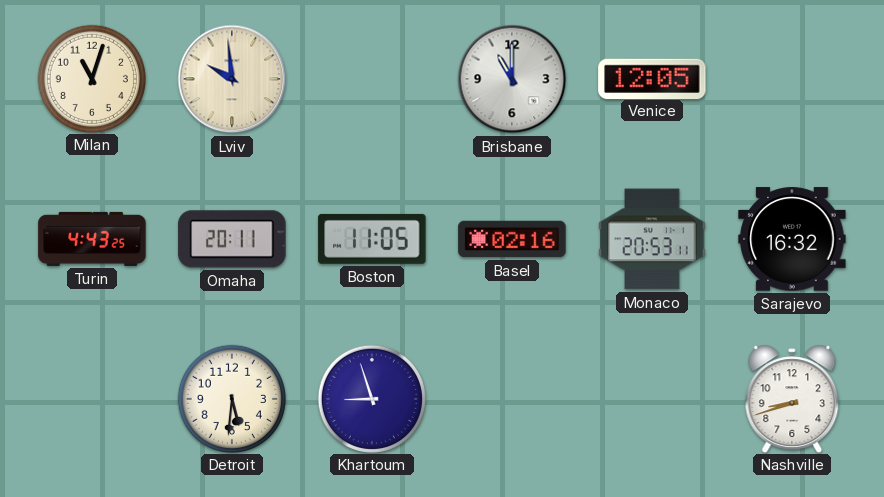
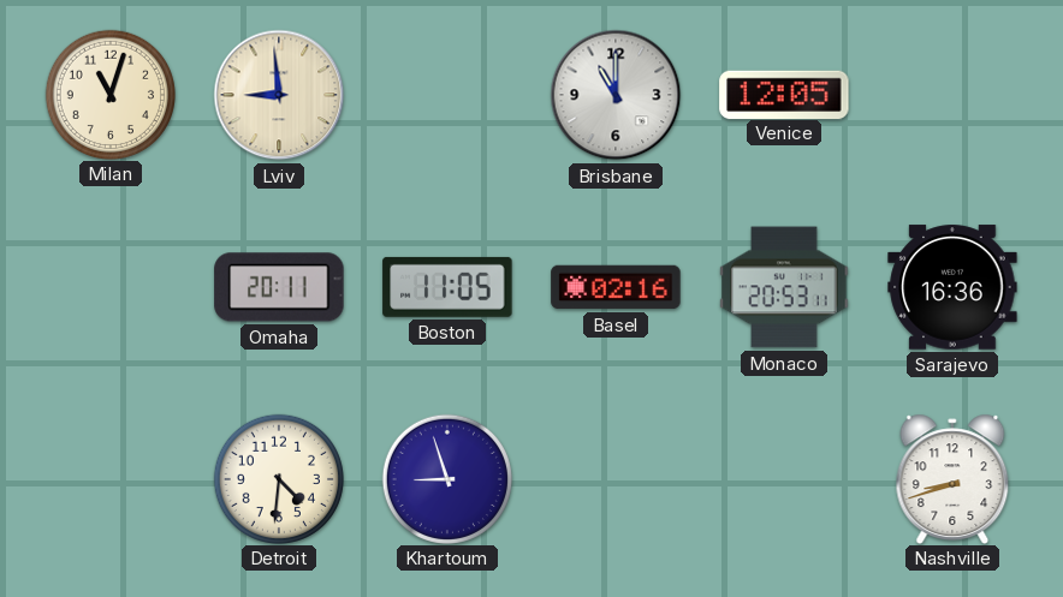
Lviv: 9:59 -> 8:59 (279, 95)
Turin: 4:43 -> none (92, 239)
Sarajevo: 16:32 -> 16:36 (952, 287)
Detroit: 5:31 -> 4:31 (278, 478)
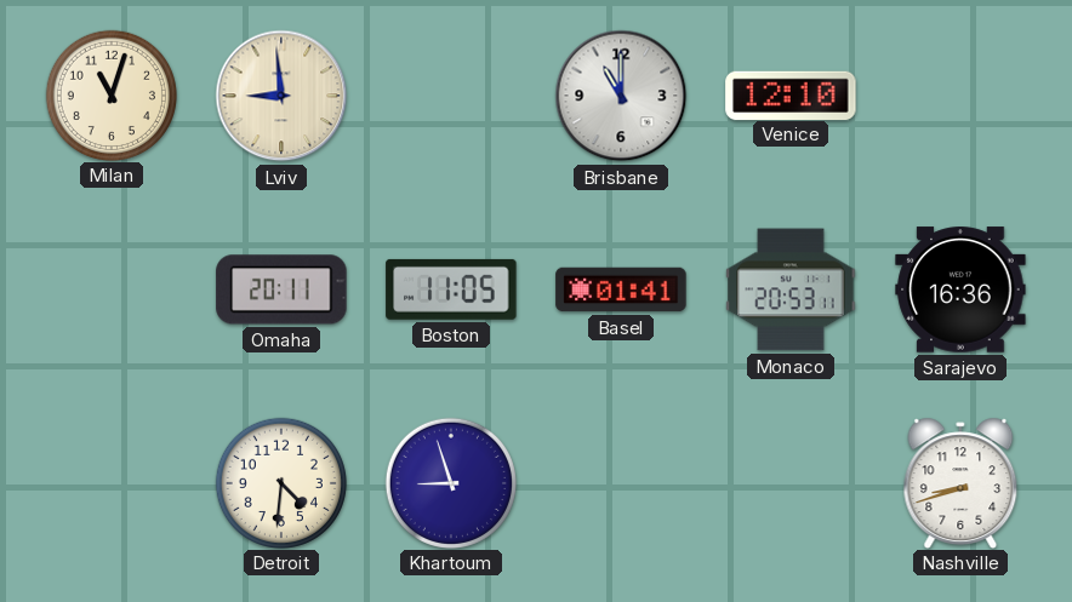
Venice: 12:05 -> 12:10 (791, 94)
Basel: 02:16 -> 01:41 (621, 289)
